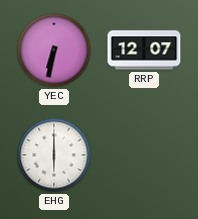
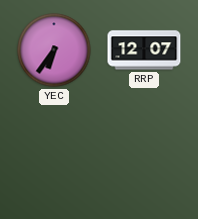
YEC: 6:32 -> 6:36 (54, 50)
EHG: 6:00 -> none (54, 155)
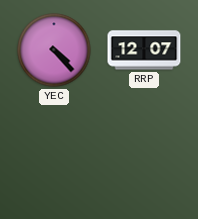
YEC: 6:36 -> 4:23 (54, 50)
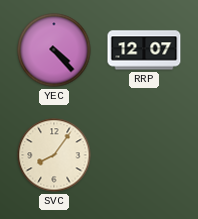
SVC: none -> 8:06 (54, 155)
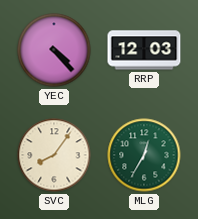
RRP: 12:07 -> 12:03 (144, 50)
MLG: none -> 12:35 (144, 155)
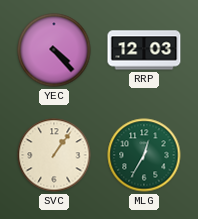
SVC: 8:06 -> 1:06 (54, 155)
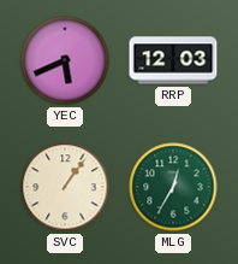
YEC: 4:23 -> 5:41 (65, 60)
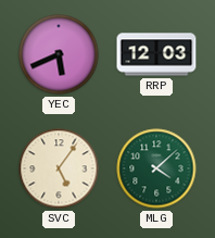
SVC: 1:06 -> 5:06 (59, 168)
MLG: 12:35 -> 4:08 (156, 168)
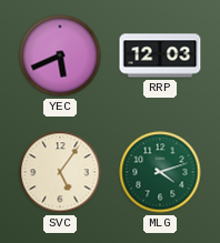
MLG: 4:08 -> 4:12 (160, 172)
